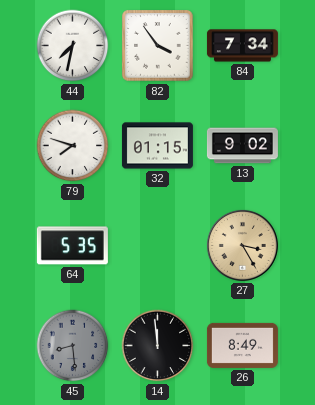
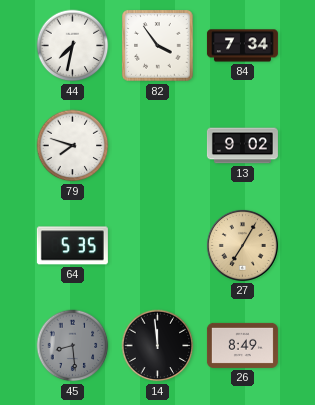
32: 01:15 -> none (157, 146)
27: 3:25 -> 7:05 (242, 245)
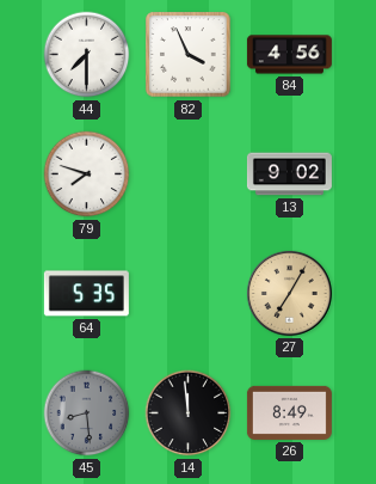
44: 7:32 -> 7:30 (87, 55)
82: 3:54 -> 3:56 (189, 55)
84: 7:34 -> 4:56 (289, 55)
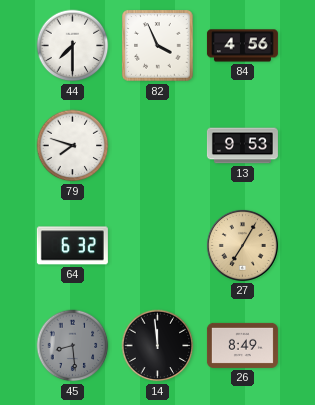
13: 9:02 -> 9:53 (242, 146)
64: 5:35 -> 6:32 (72, 246)
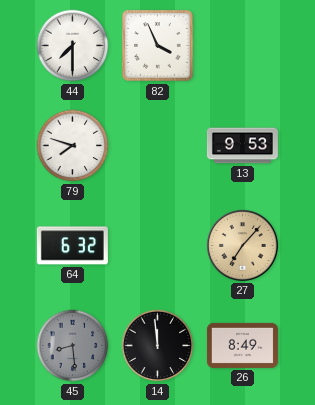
84: 4:56 -> none (242, 46)
27: 7:05 -> 7:07 (242, 245)
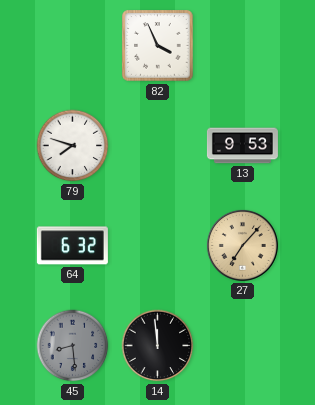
44: 7:30 -> none (73, 46)
26: 8:49 -> none (242, 345)
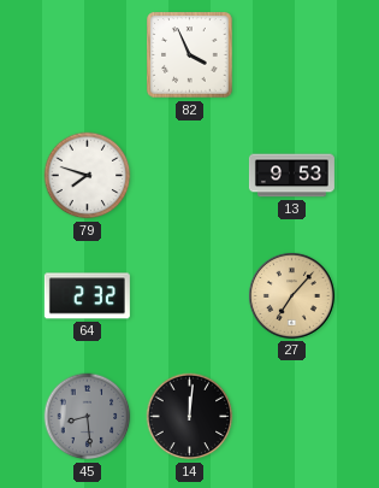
64: 6:32 -> 2:32 (87, 296)
14: 11:59 -> 12:01 (190, 417)
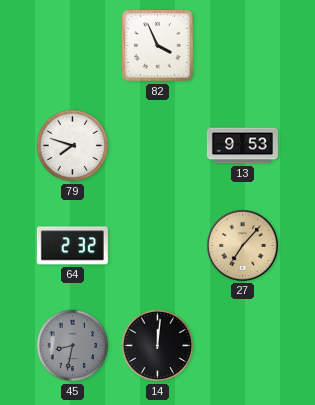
45: 8:29 -> 8:32 (73, 346)
